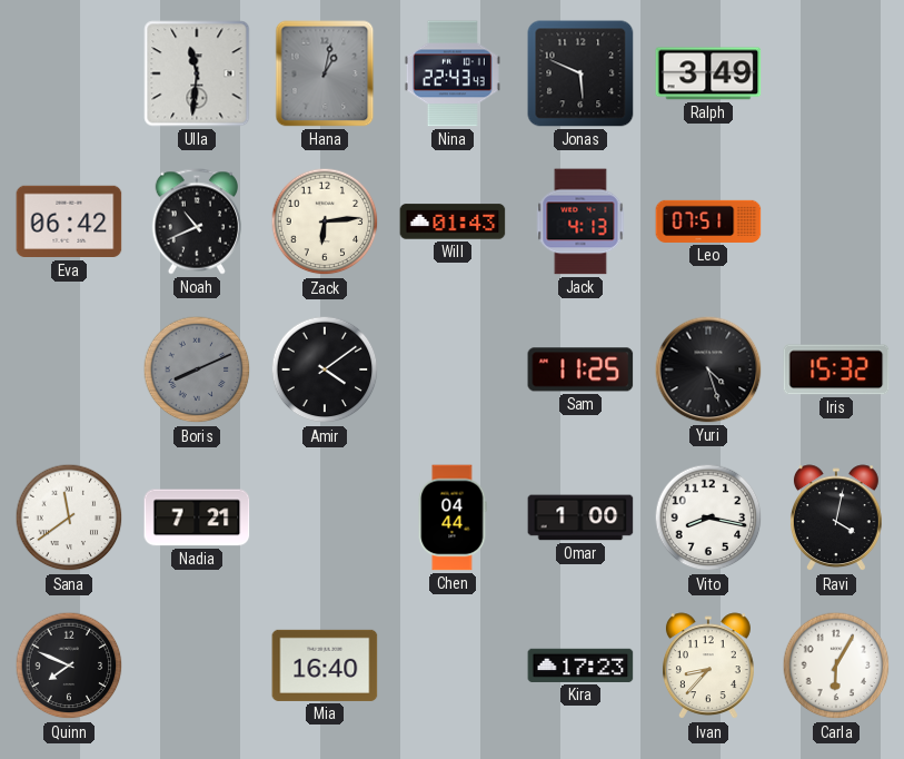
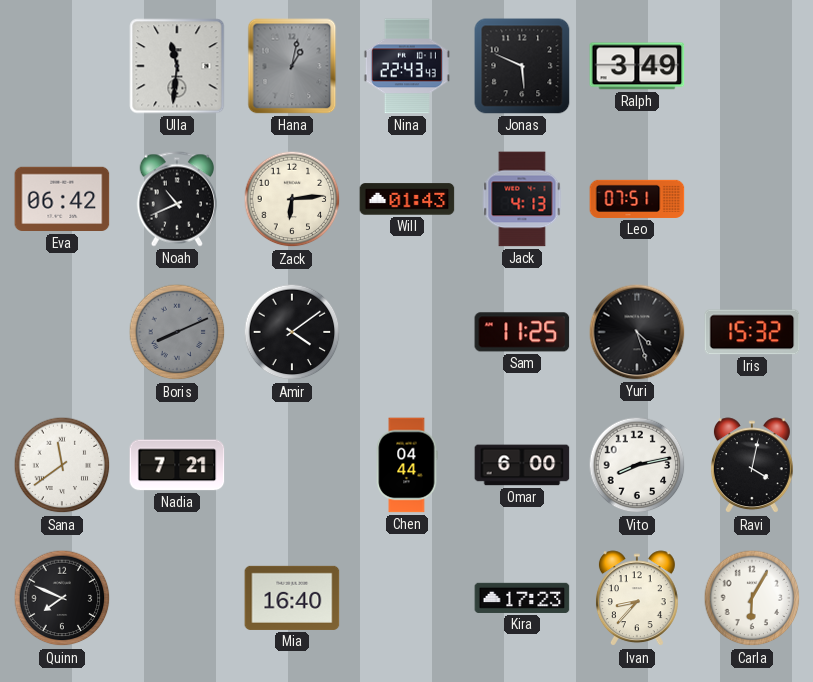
Omar: 1:00 -> 6:00 (522, 465)
Vito: 8:17 -> 8:13 (637, 465)
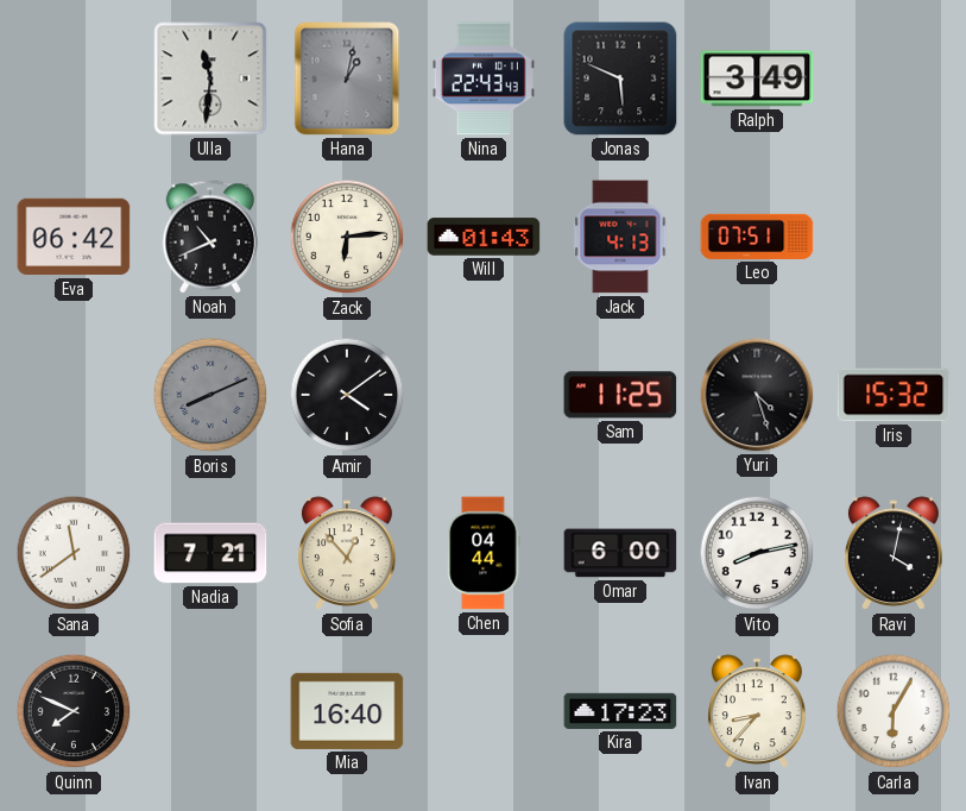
Sofia: none -> 12:53 (347, 554)
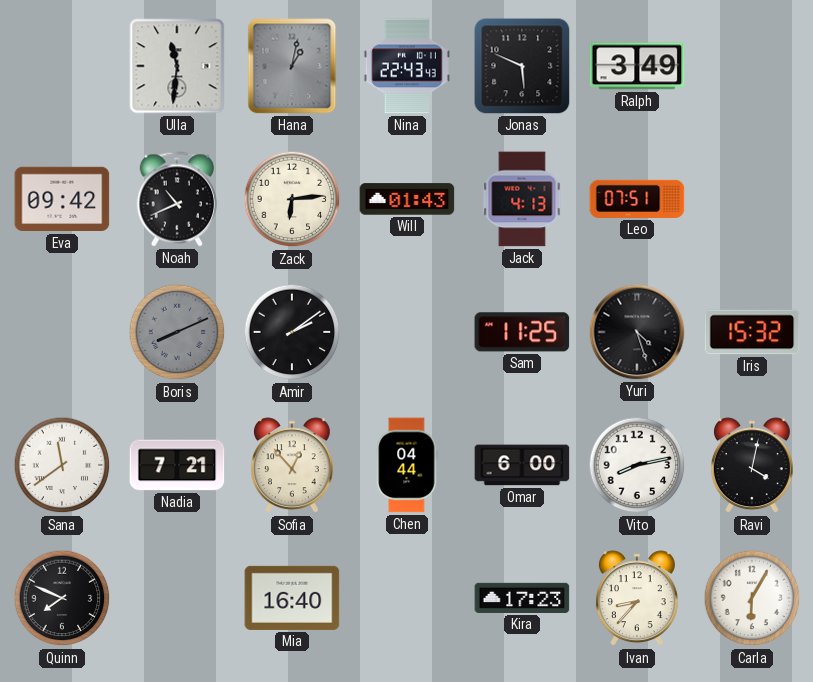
Eva: 06:42 -> 09:42 (62, 199)
Amir: 4:09 -> 2:09 (292, 332)
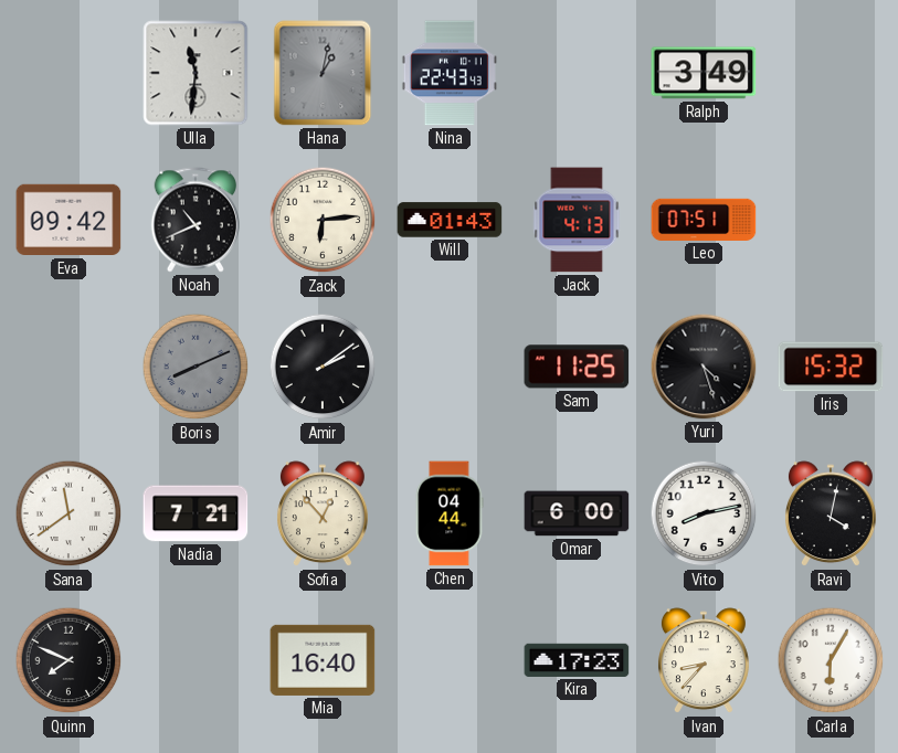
Jonas: 5:49 -> none (522, 66)
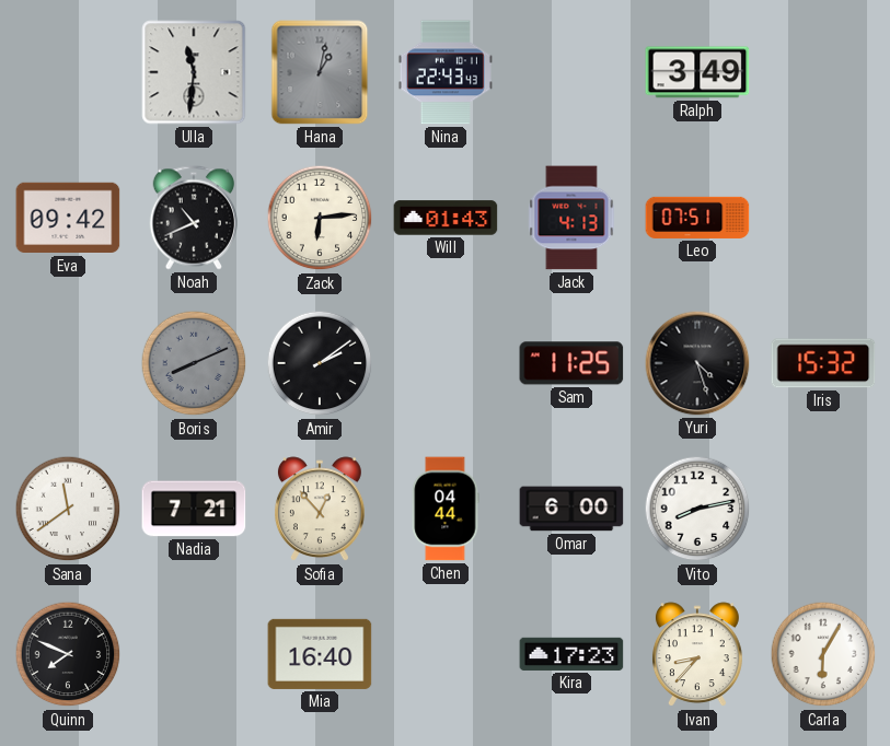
Ravi: 4:02 -> none (831, 515)
